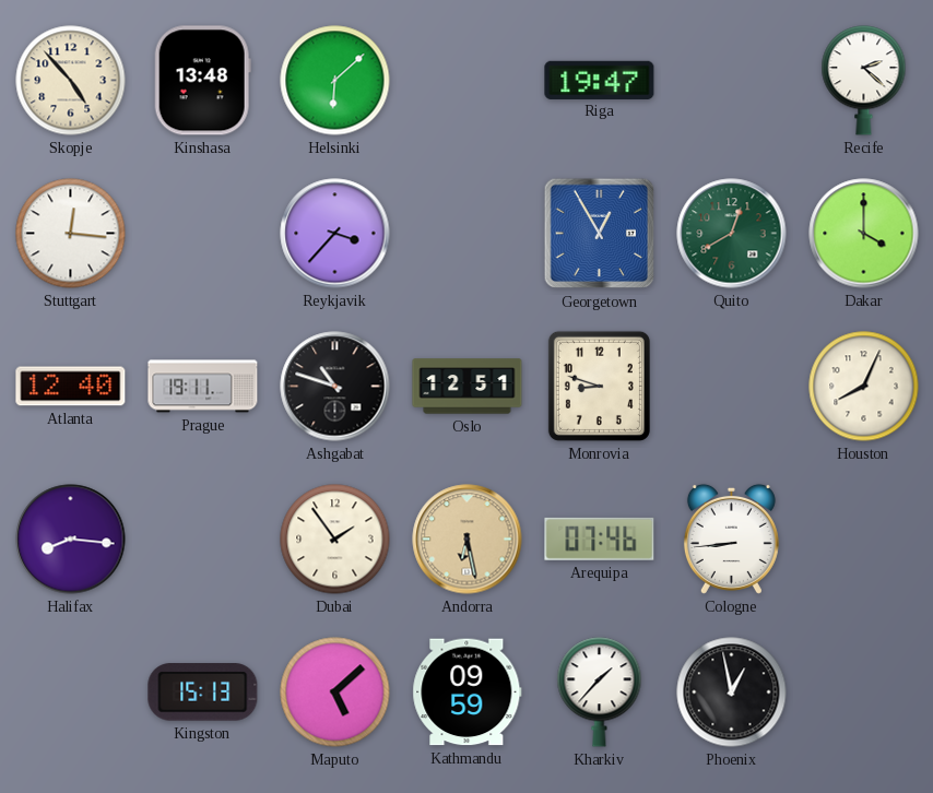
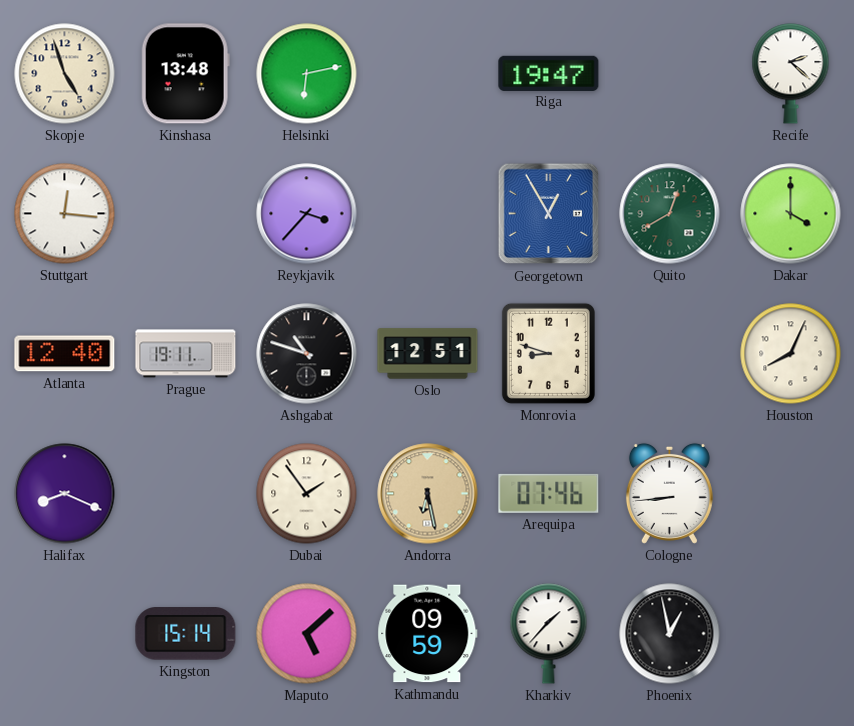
Skopje: 4:53 -> 4:57 (65, 74)
Helsinki: 6:08 -> 6:13 (307, 74)
Halifax: 8:16 -> 8:19 (65, 494)
Kingston: 15:13 -> 15:14 (186, 634)
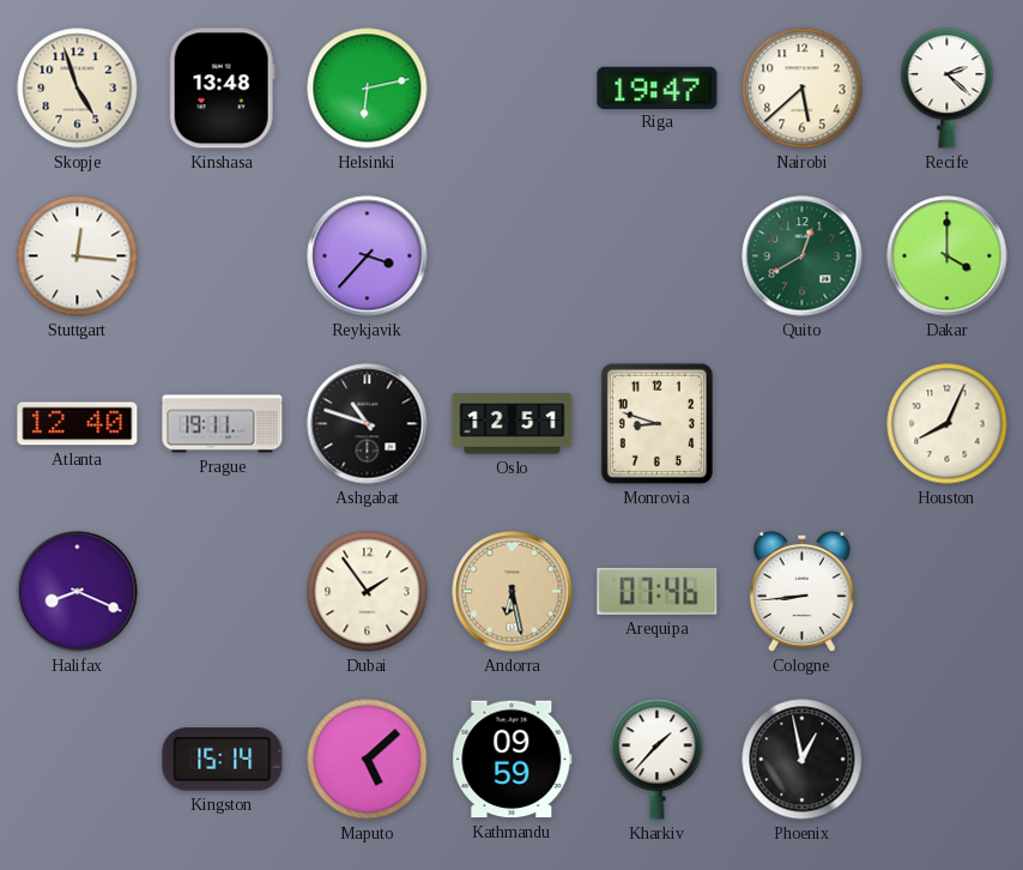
Nairobi: none -> 5:38 (803, 89)
Georgetown: 12:55 -> none (549, 214)
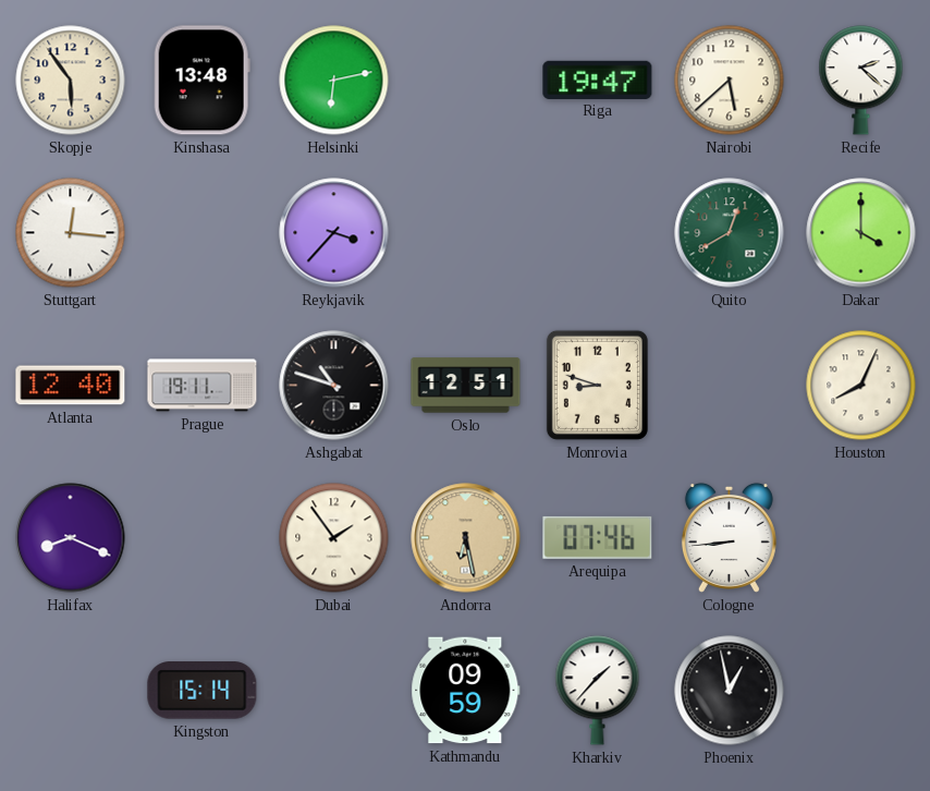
Skopje: 4:57 -> 5:54 (71, 81)
Maputo: 5:08 -> none (368, 760)
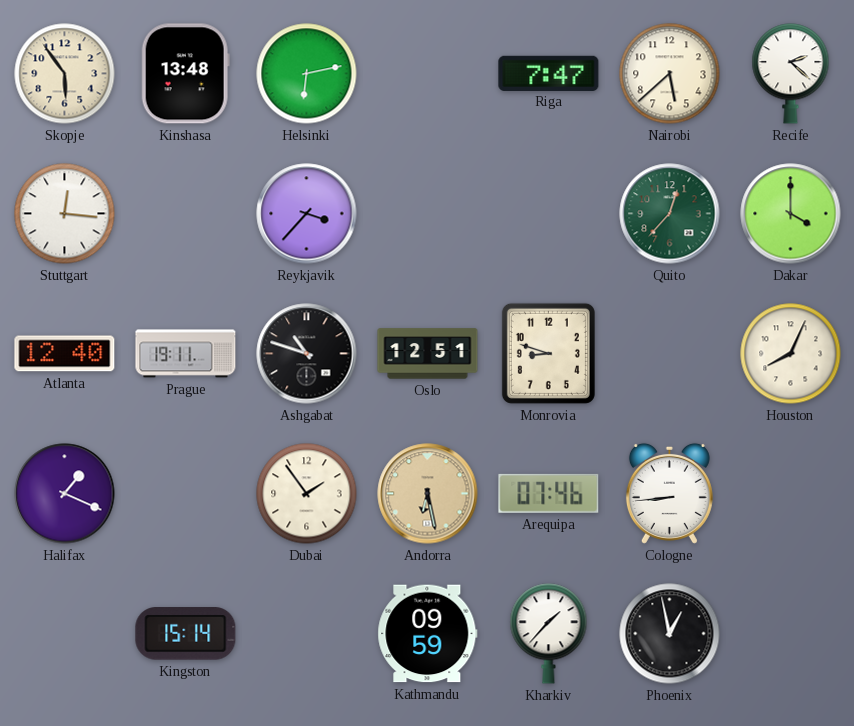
Riga: 19:47 -> 7:47 (549, 73)
Quito: 12:40 -> 12:37 (670, 214)
Halifax: 8:19 -> 1:19 (65, 494)
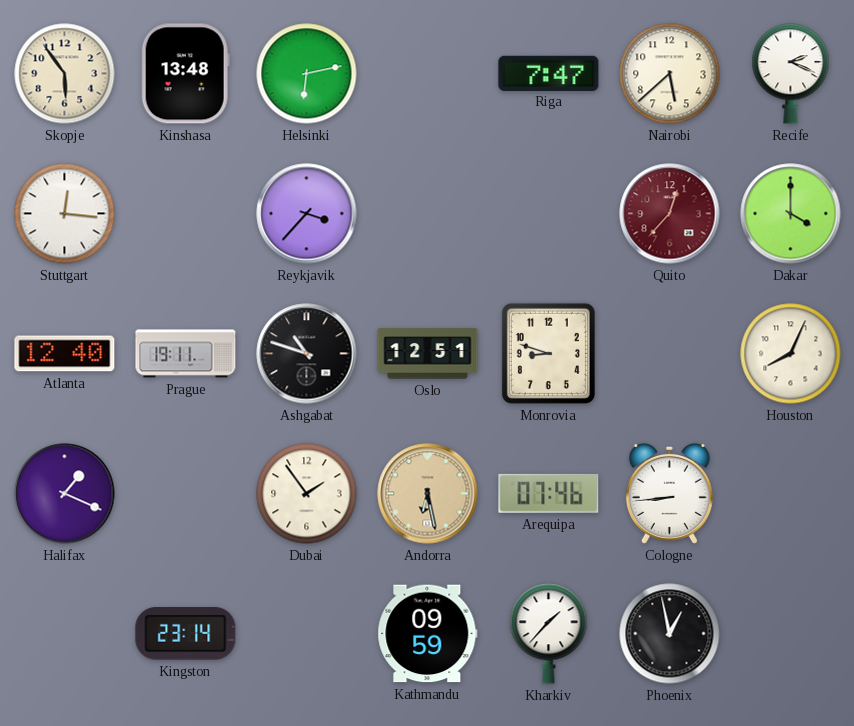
Recife: 2:22 -> 2:19 (791, 74)
Quito dial: green -> burgundy (670, 214)
Kingston: 15:14 -> 23:14 (186, 634)
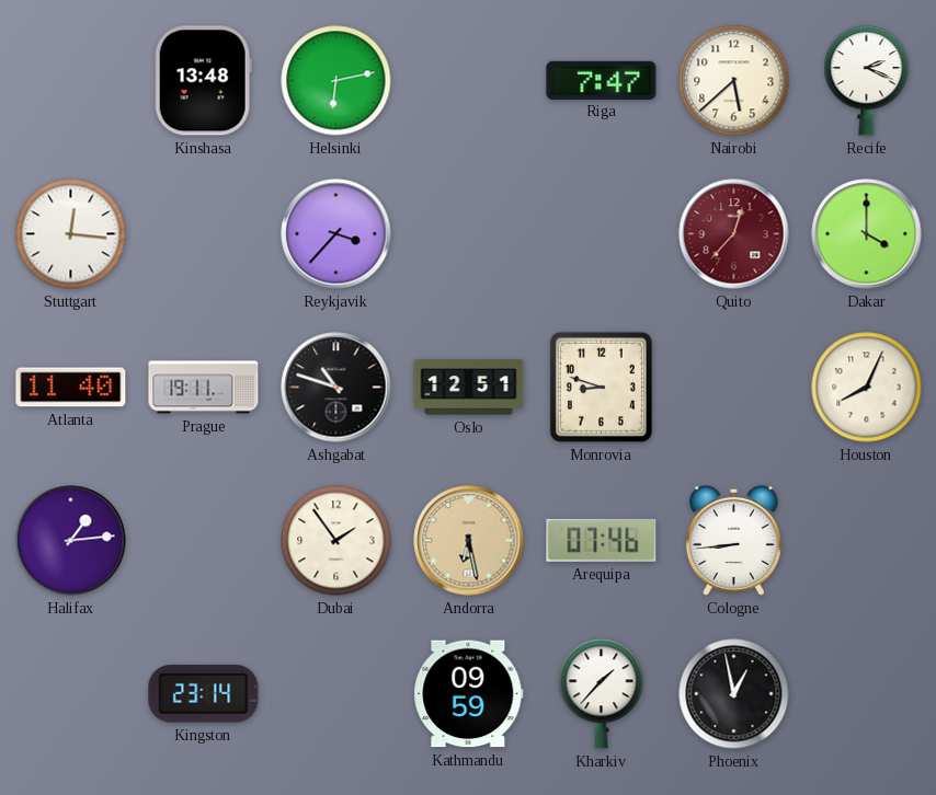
Skopje: 5:54 -> none (65, 74)
Atlanta: 12:40 -> 11:40 (71, 388)
Halifax: 1:19 -> 1:14 (71, 541)
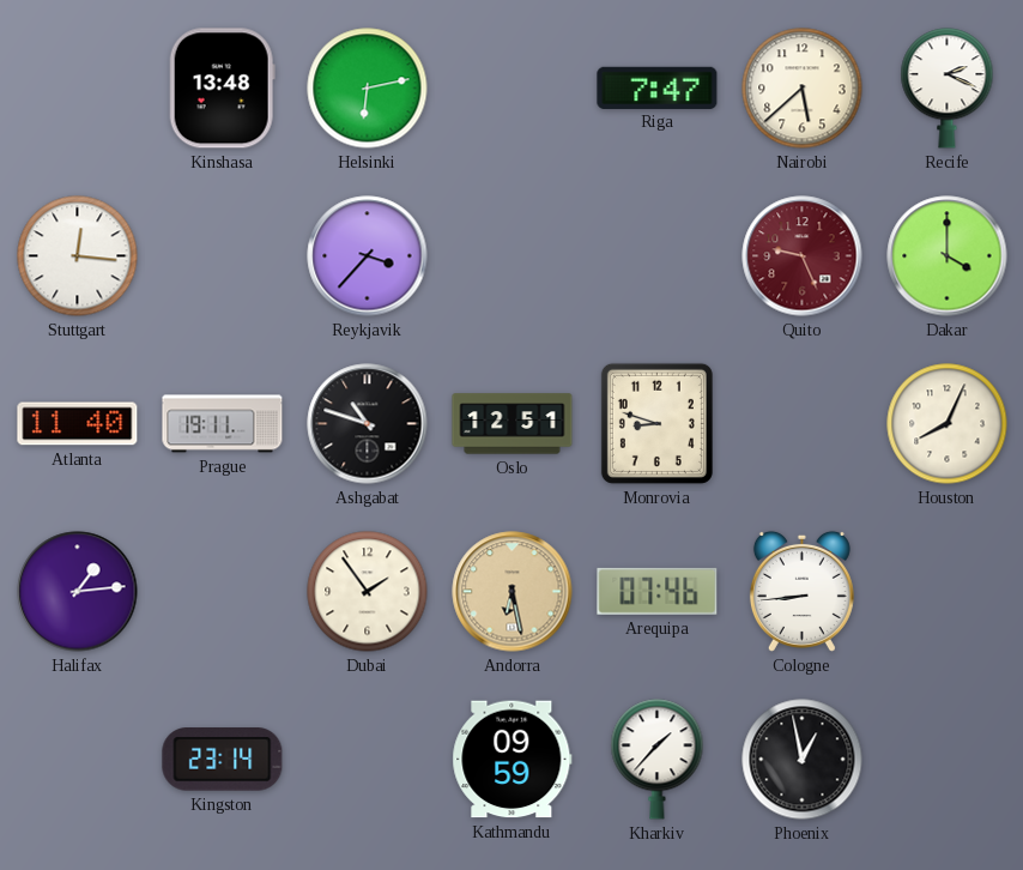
Quito: 12:37 -> 9:26 (803, 256)
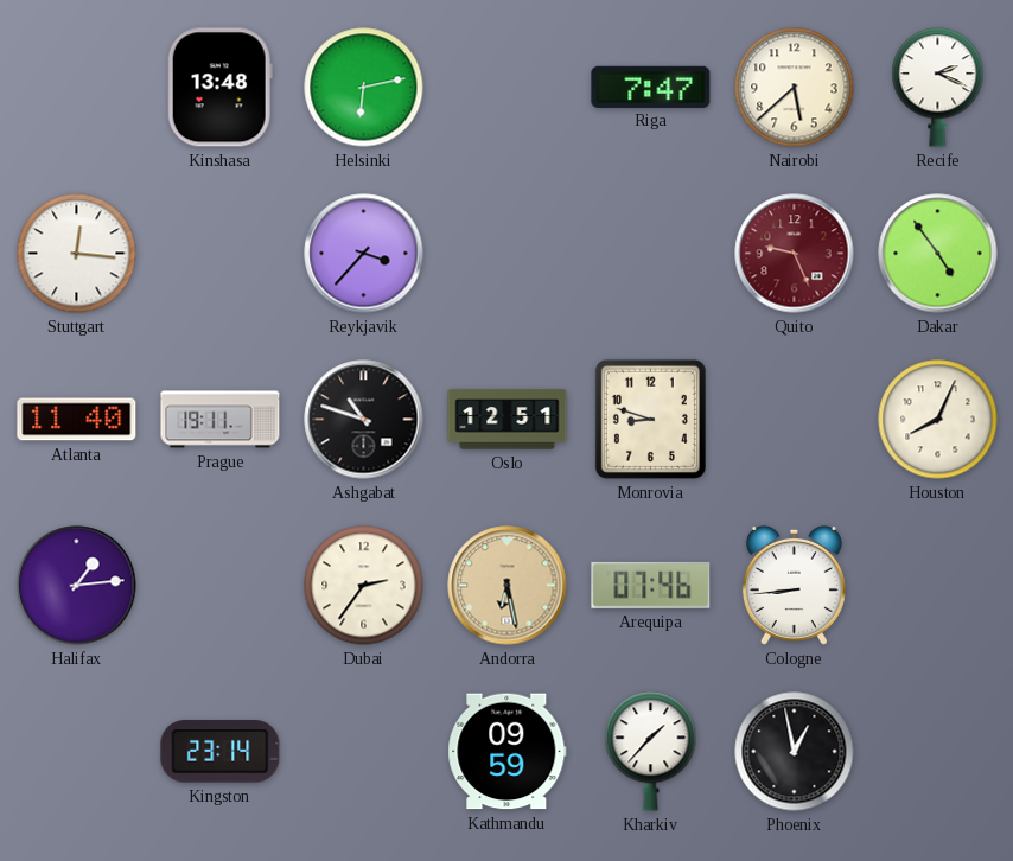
Dakar: 4:00 -> 4:54 (938, 254)
Dubai: 1:54 -> 2:36 (364, 586)
